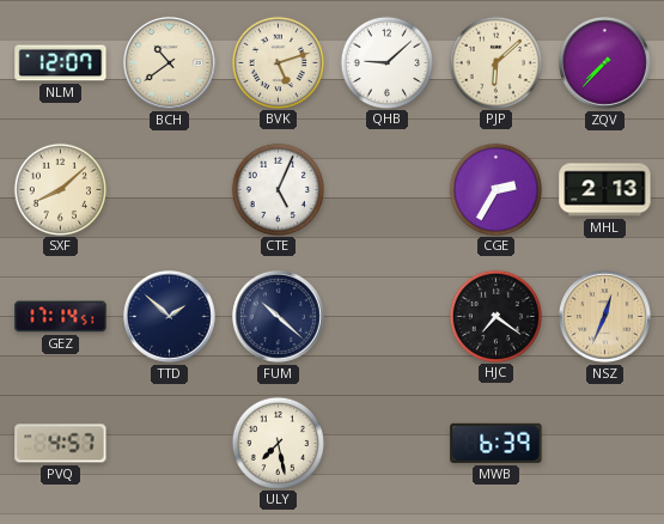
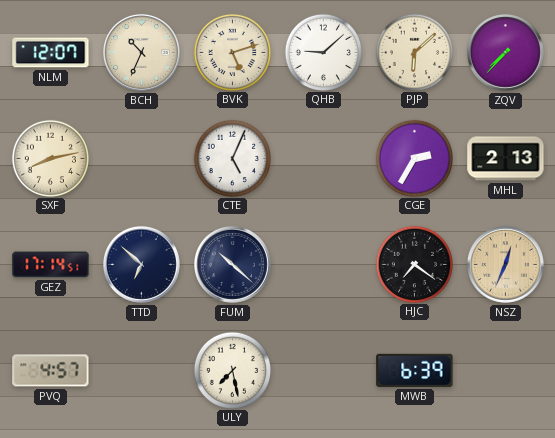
BCH: 10:39 -> 10:34 (141, 52)
SXF: 8:08 -> 8:13 (50, 158)
TTD: 1:52 -> 6:52 (141, 264)
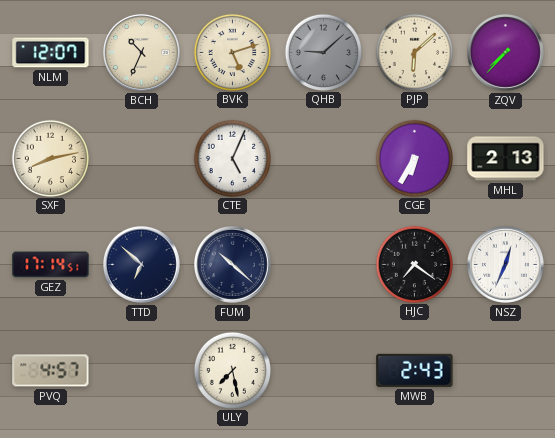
QHB dial: white -> grey (323, 52)
CGE: 2:35 -> 6:35 (414, 158)
NSZ dial: champagne -> white (505, 264)
MWB: 6:39 -> 2:43 (415, 370)
